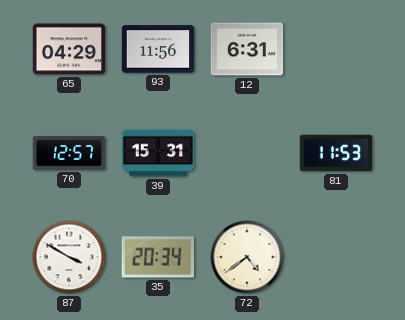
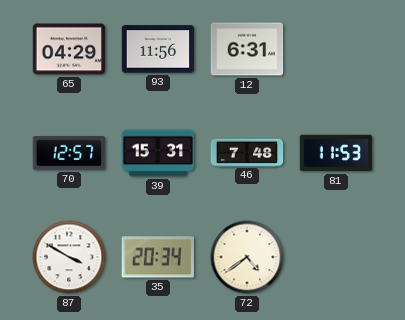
46: none -> 7:48 (247, 152)
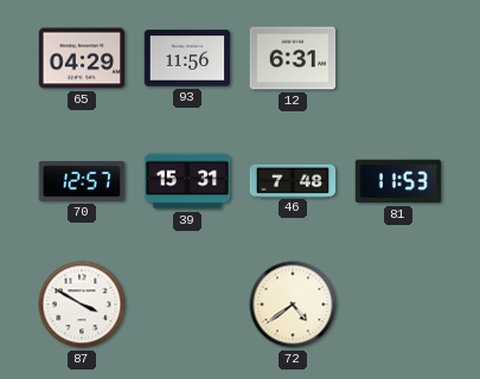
35: 20:34 -> none (158, 257)
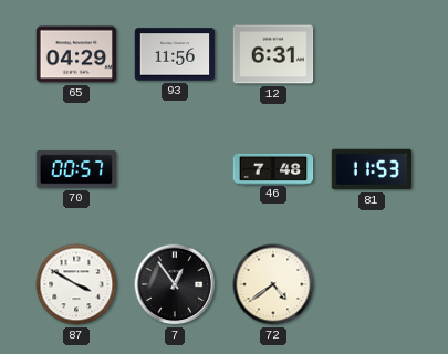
70: 12:57 -> 00:57 (76, 169)
39: 15:31 -> none (187, 181)
7: none -> 12:54 (175, 284)
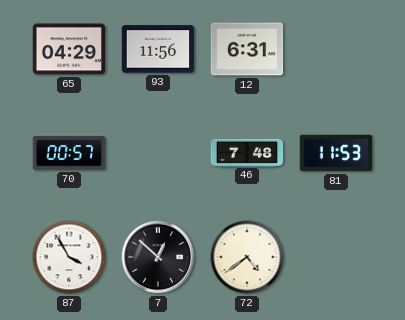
87: 3:50 -> 3:55 (69, 257)
7: 12:54 -> 12:52 (158, 257)
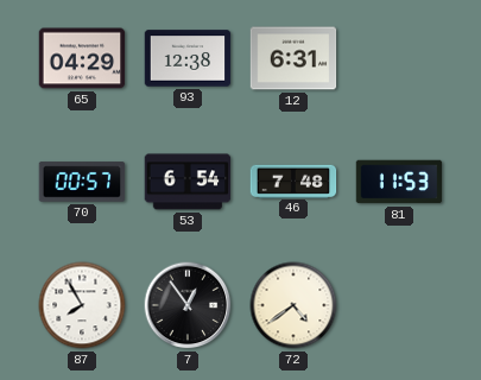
93: 11:56 -> 12:38 (188, 58)
53: none -> 6:54 (188, 182)
87: 3:55 -> 7:55 (82, 305)
7: 12:52 -> 12:54 (188, 305)
